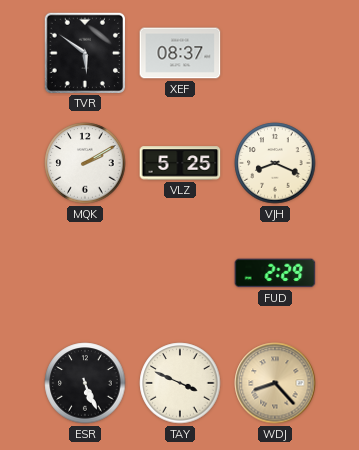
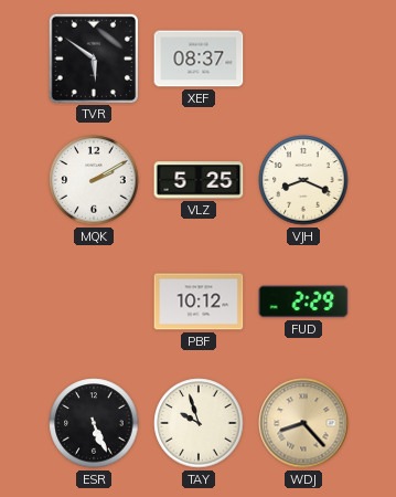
PBF: none -> 10:12 (199, 302)
TAY: 3:49 -> 9:57 (199, 423)
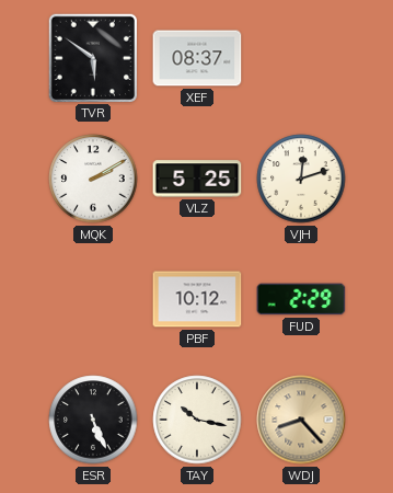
VJH: 8:19 -> 12:12 (301, 179)
TAY: 9:57 -> 10:17 (197, 420)
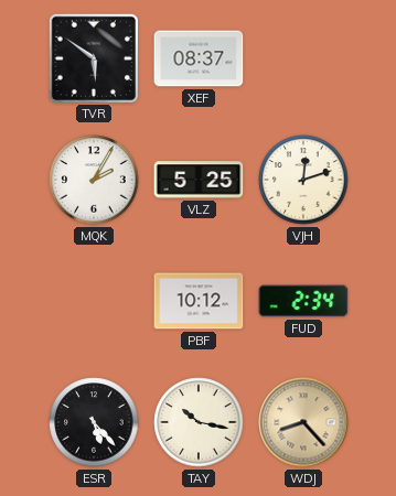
MQK: 2:10 -> 2:05 (94, 180)
FUD: 2:29 -> 2:34 (303, 301)
ESR: 5:26 -> 5:23 (94, 422)
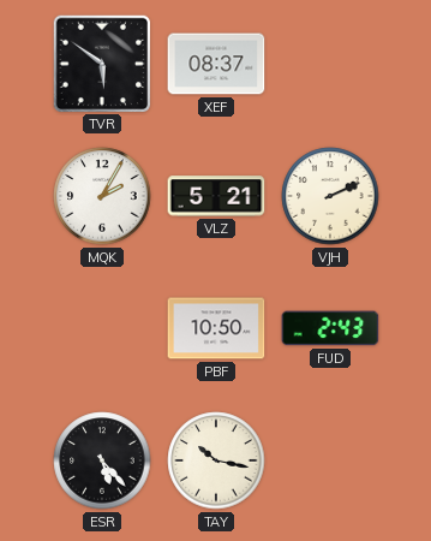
VLZ: 5:25 -> 5:21 (216, 196)
VJH: 12:12 -> 2:11 (330, 196)
PBF: 10:12 -> 10:50 (216, 328)
FUD: 2:34 -> 2:43 (330, 328)
WDJ: 8:23 -> none (303, 422)
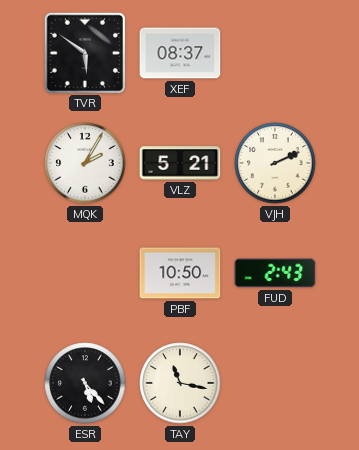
TAY: 10:17 -> 11:17 (180, 383)
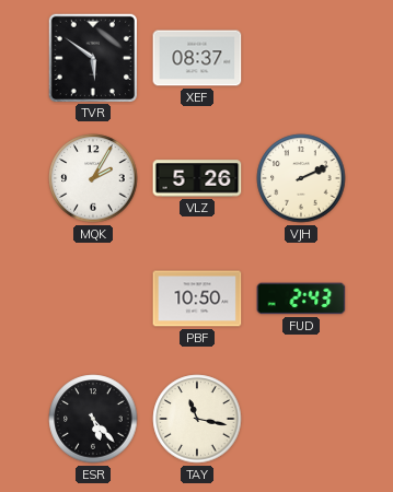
VLZ: 5:21 -> 5:26 (197, 178)
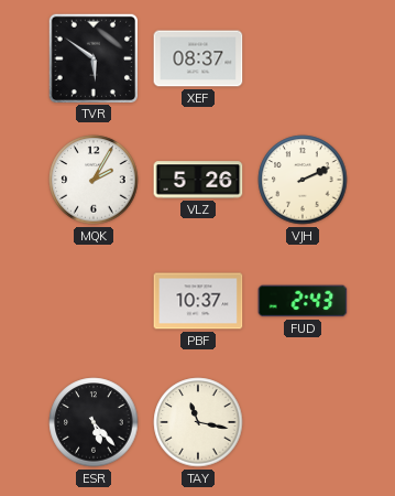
PBF: 10:50 -> 10:37 (198, 301)
